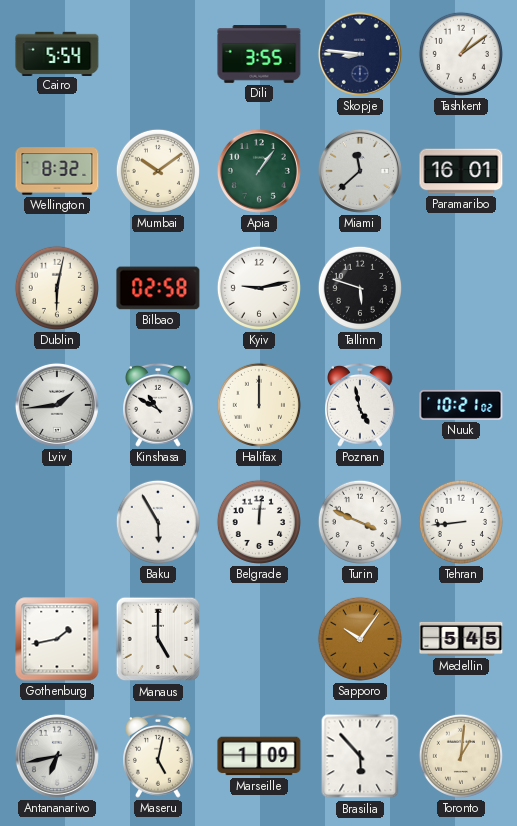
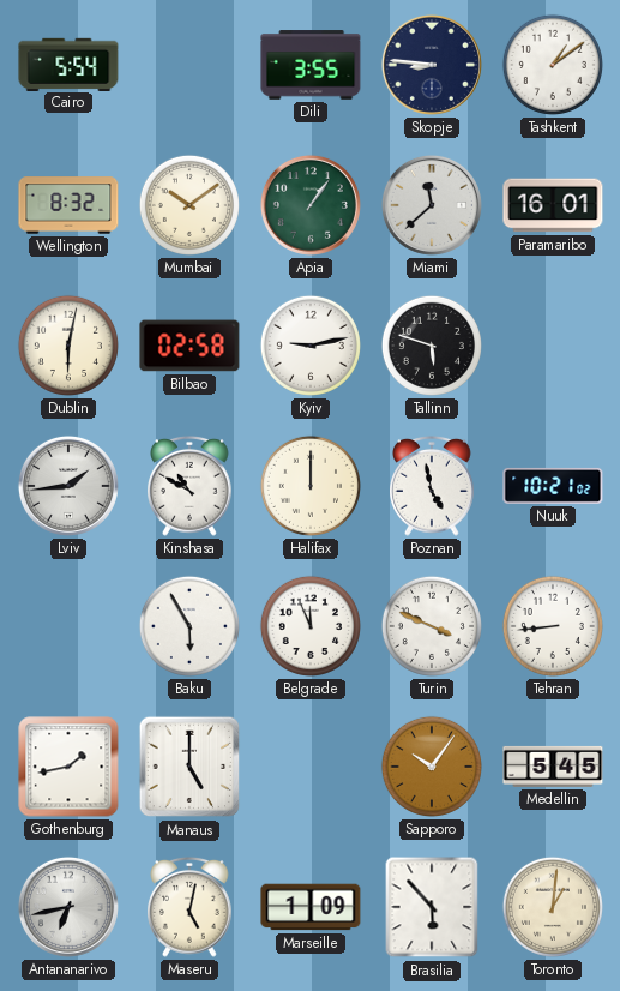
Belgrade: 12:01 -> 11:56 (311, 626)
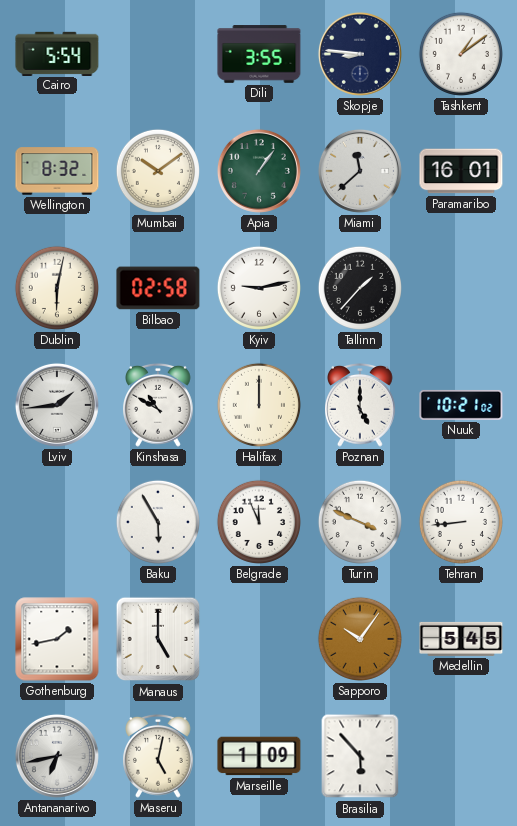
Tallinn: 5:48 -> 1:37 (360, 288)
Poznan: 4:58 -> 5:00 (360, 405)
Toronto: 1:01 -> none (553, 907)
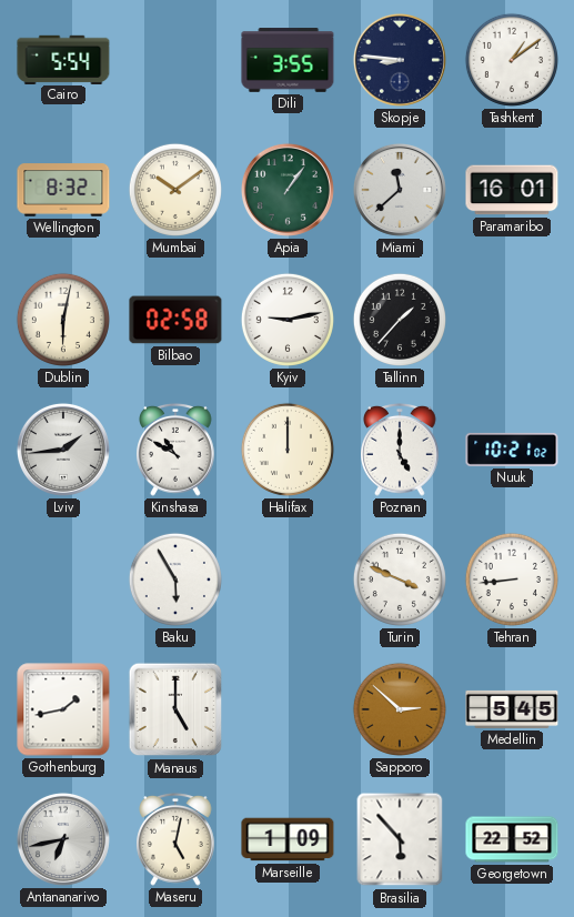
Belgrade: 11:56 -> none (259, 522)
Sapporo: 10:06 -> 2:52 (400, 709)
Georgetown: none -> 22:52 (512, 839)
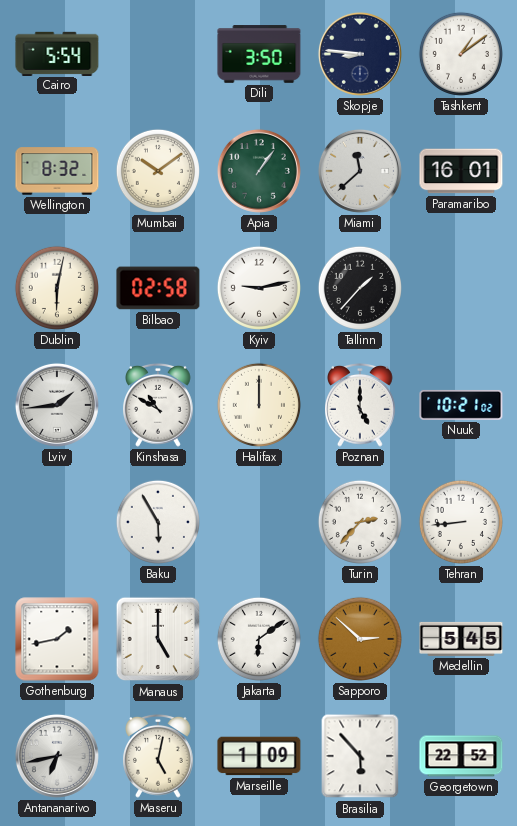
Dili: 3:55 -> 3:50 (259, 54)
Turin: 3:49 -> 2:37 (360, 522)
Jakarta: none -> 6:09 (259, 639)
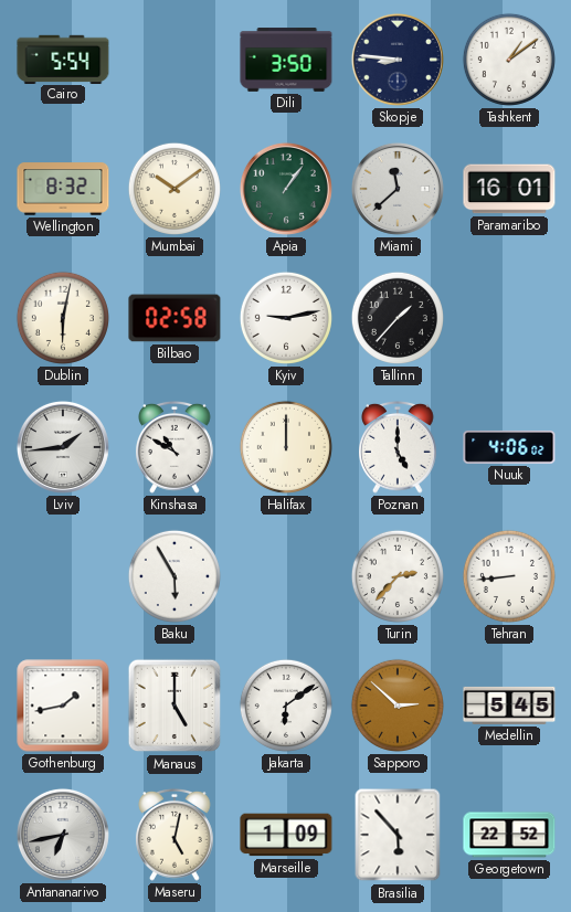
Nuuk: 10:21 -> 4:06 (509, 447)
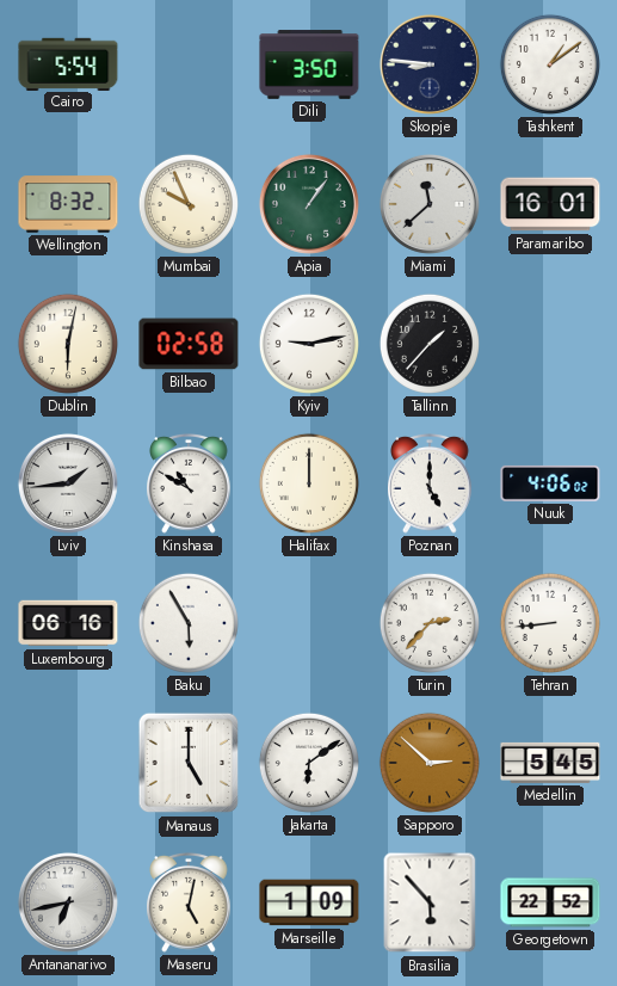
Mumbai: 10:09 -> 9:56 (189, 204)
Luxembourg: none -> 06:16 (68, 623)
Gothenburg: 1:43 -> none (63, 706)
